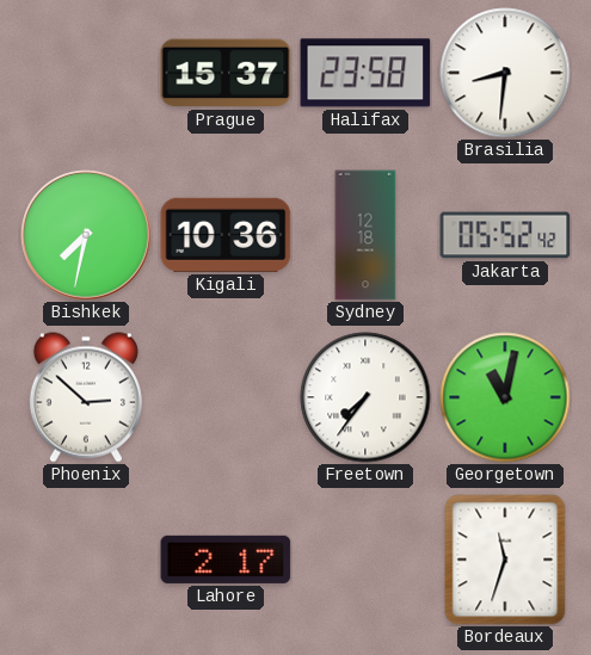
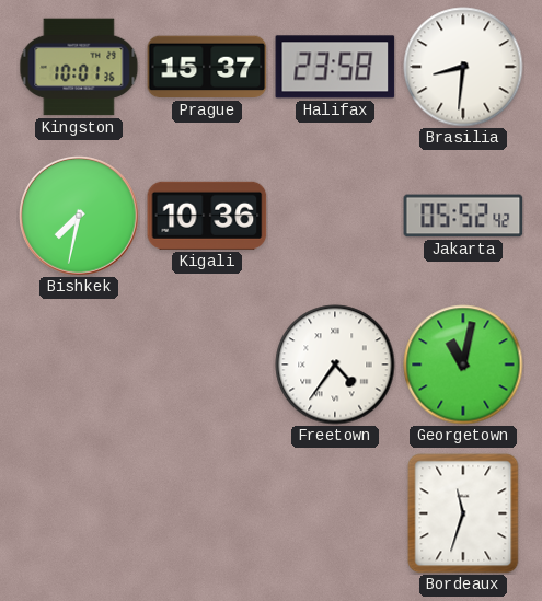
Kingston: none -> 10:01 (79, 67)
Sydney: 12:18 -> none (365, 235)
Phoenix: 2:52 -> none (86, 397)
Freetown: 7:36 -> 4:36 (335, 365)
Lahore: 2:17 -> none (226, 560)
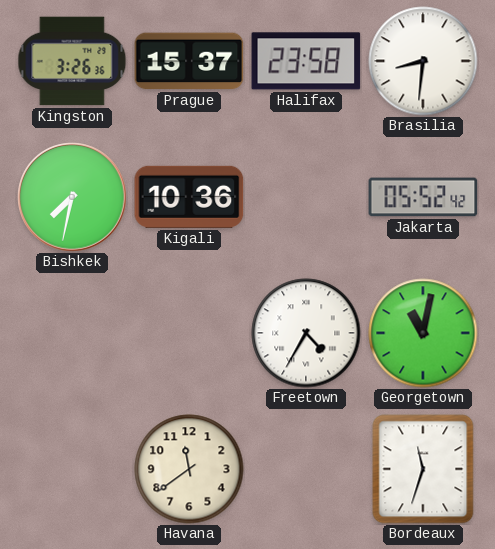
Kingston: 10:01 -> 3:26 (72, 61)
Freetown: 4:36 -> 4:35 (306, 333)
Havana: none -> 11:39 (189, 469)
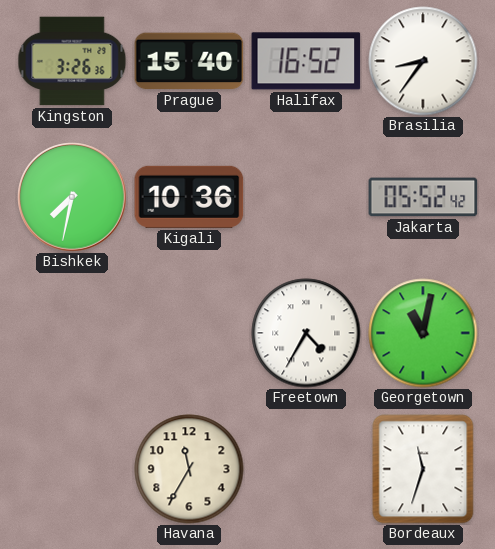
Prague: 15:37 -> 15:40 (189, 61)
Halifax: 23:58 -> 16:52 (306, 61)
Brasilia: 8:31 -> 8:36 (423, 61)
Havana: 11:39 -> 11:35 (189, 469)
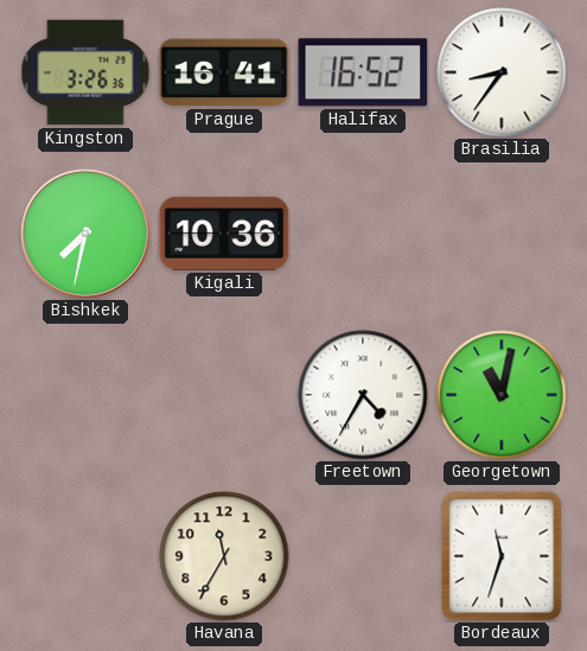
Prague: 15:40 -> 16:41 (224, 72)
Jakarta: 05:52 -> none (423, 197)
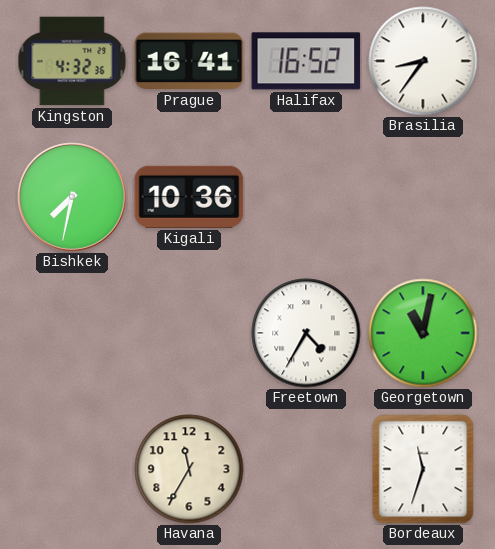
Kingston: 3:26 -> 4:32 (72, 61)
